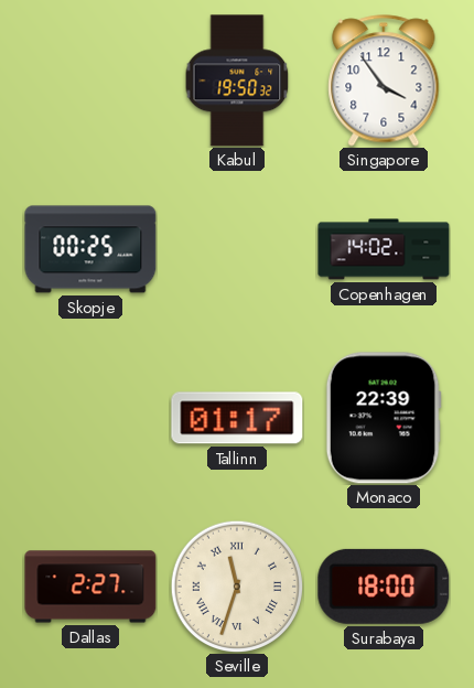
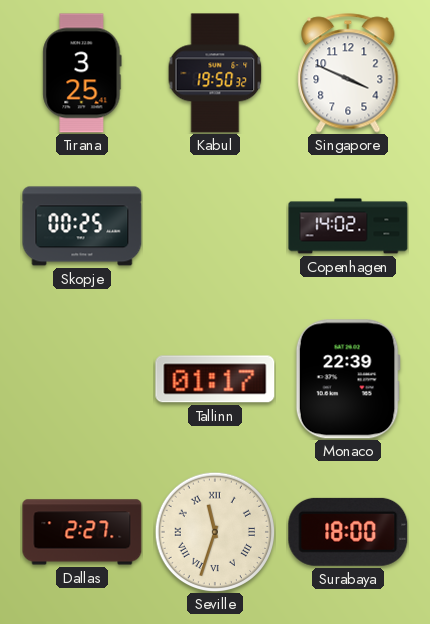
Tirana: none -> 3:25 (82, 73)
Singapore: 3:54 -> 3:49 (348, 73)
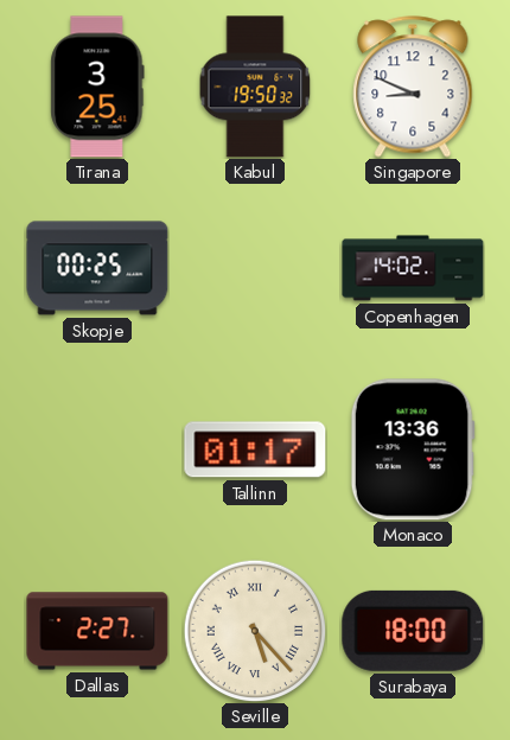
Singapore: 3:49 -> 8:49 (413, 87)
Monaco: 22:39 -> 13:36 (413, 449)
Seville: 11:33 -> 5:23 (255, 631)
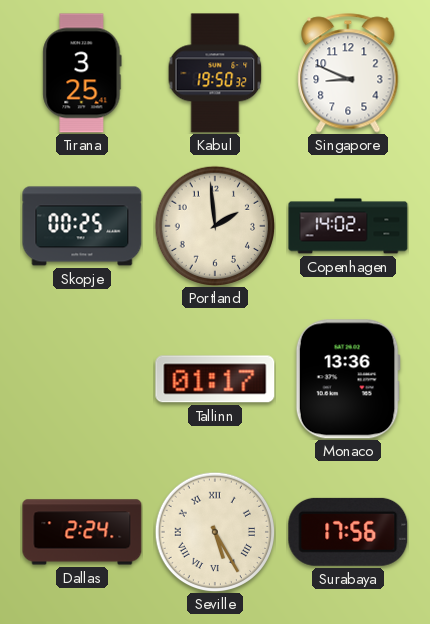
Portland: none -> 1:59 (215, 226)
Dallas: 2:27 -> 2:24 (82, 532)
Seville: 5:23 -> 5:25 (215, 532)
Surabaya: 18:00 -> 17:56 (348, 532)
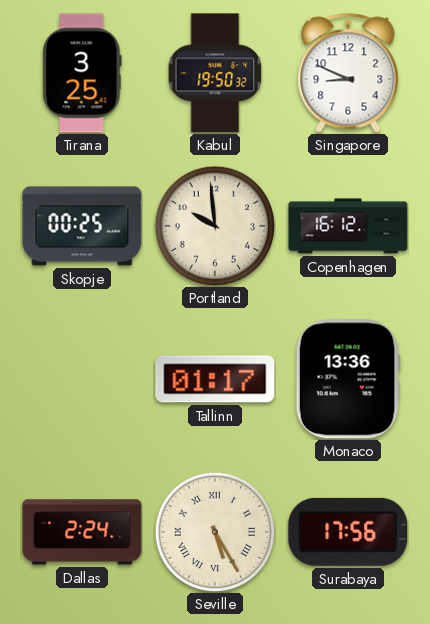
Portland: 1:59 -> 9:59 (215, 226)
Copenhagen: 14:02 -> 16:12 (348, 226)
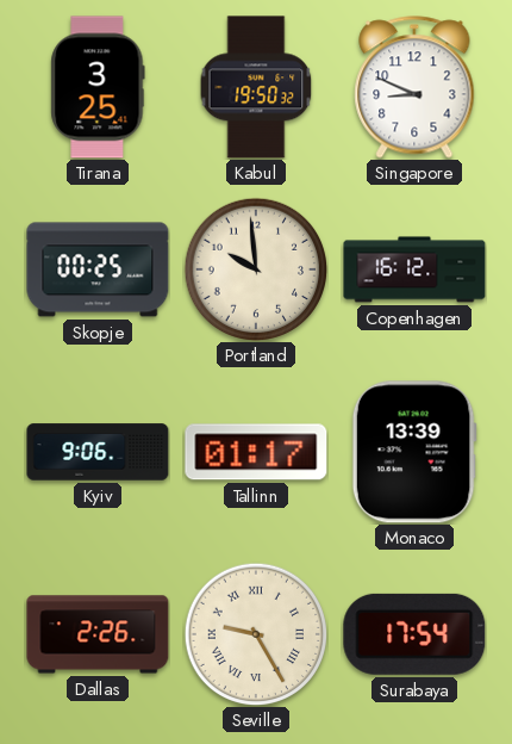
Kyiv: none -> 9:06 (98, 452)
Monaco: 13:36 -> 13:39 (414, 452)
Dallas: 2:24 -> 2:26 (98, 634)
Seville: 5:25 -> 9:25 (256, 634)
Surabaya: 17:56 -> 17:54 (414, 634)
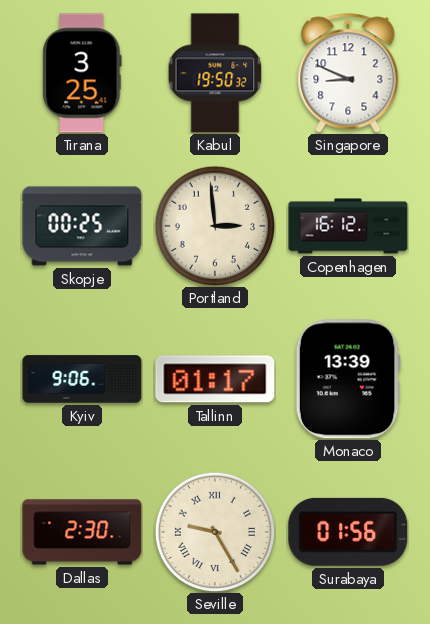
Portland: 9:59 -> 2:59 (215, 226)
Dallas: 2:26 -> 2:30 (82, 532)
Surabaya: 17:54 -> 01:56 (348, 532)
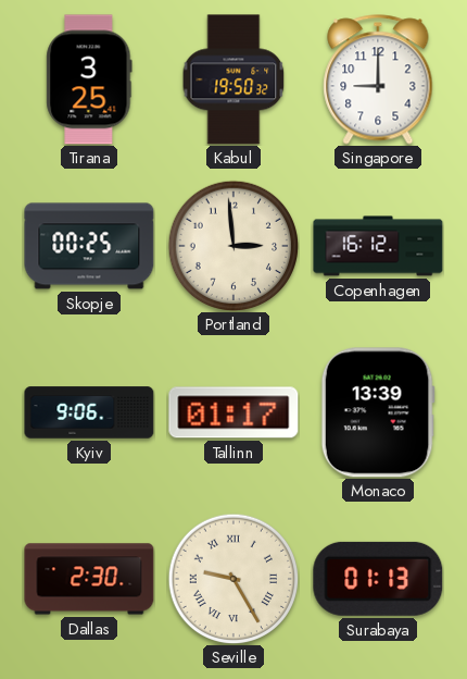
Singapore: 8:49 -> 9:00 (378, 79)
Surabaya: 01:56 -> 01:13 (378, 579)
